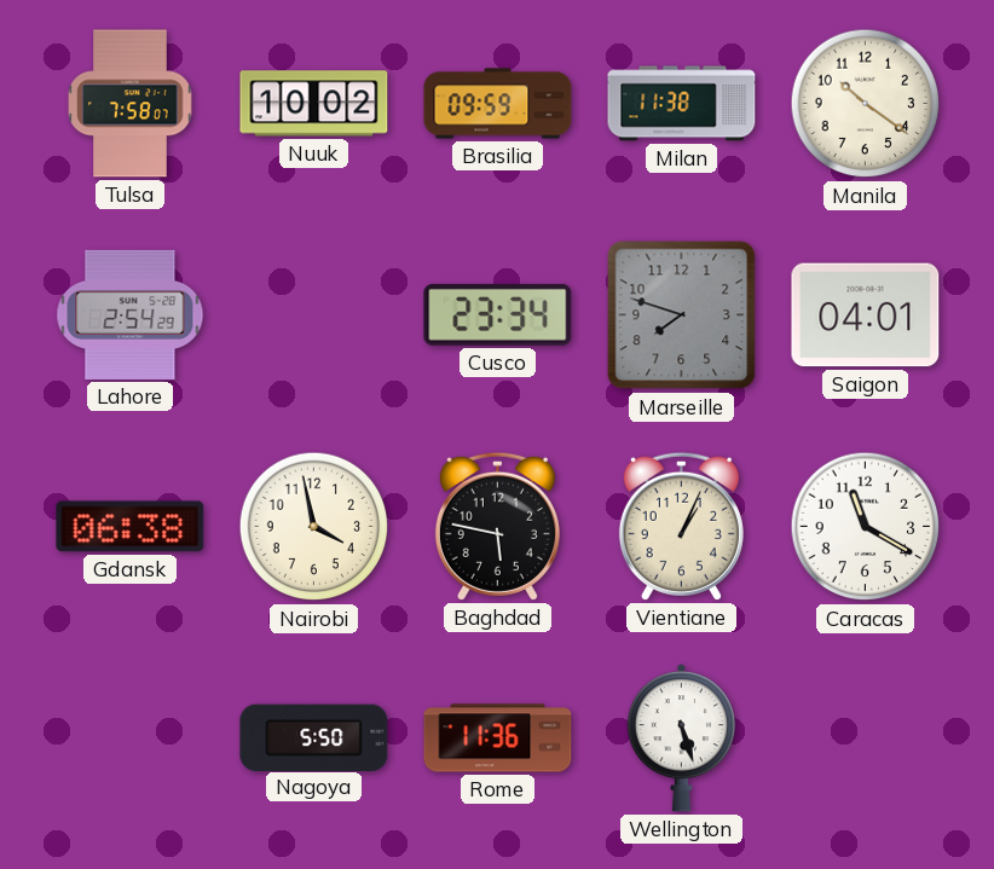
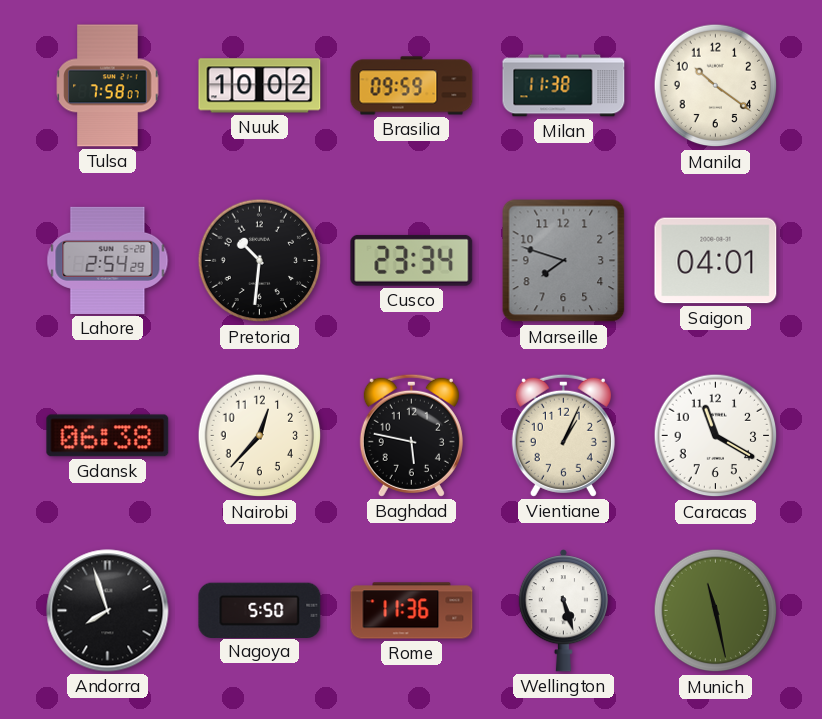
Pretoria: none -> 10:31 (260, 261)
Nairobi: 3:58 -> 12:37 (260, 436)
Andorra: none -> 7:57 (108, 611)
Munich: none -> 11:28 (716, 611)
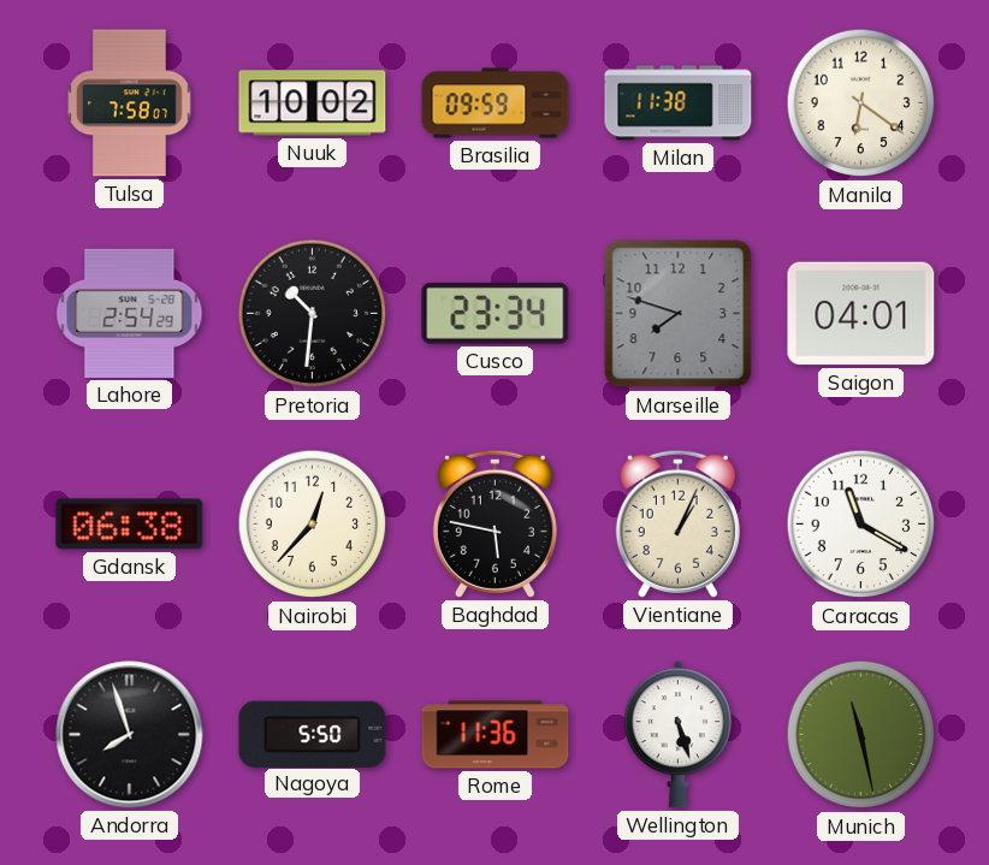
Manila: 10:21 -> 6:21 (861, 103)
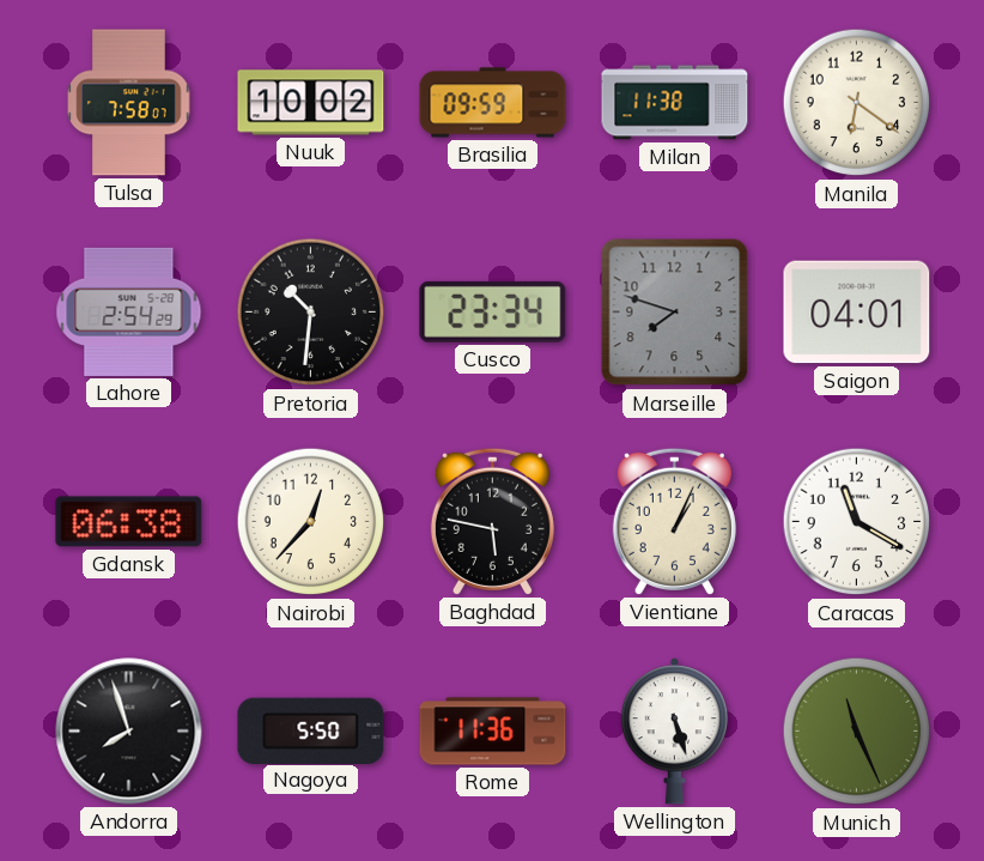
Munich: 11:28 -> 11:26 (857, 732)
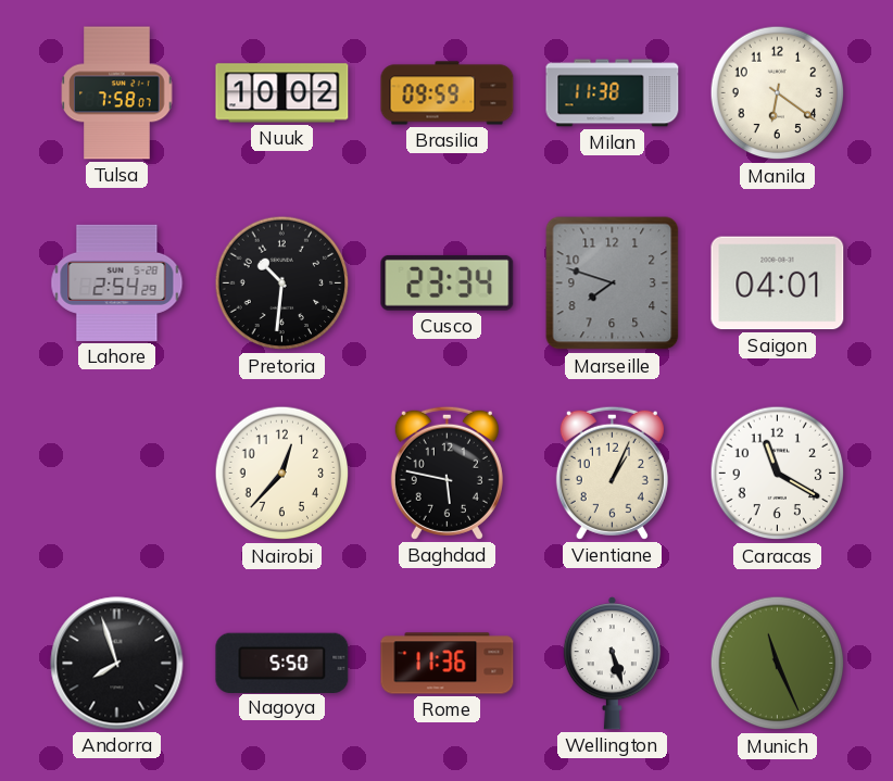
Gdansk: 06:38 -> none (129, 522)
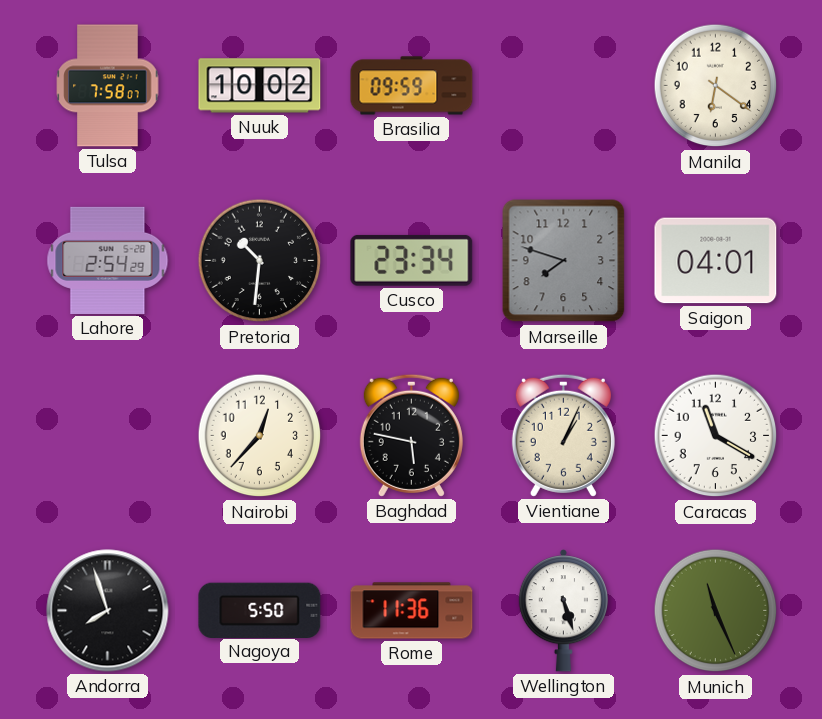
Milan: 11:38 -> none (613, 93)
